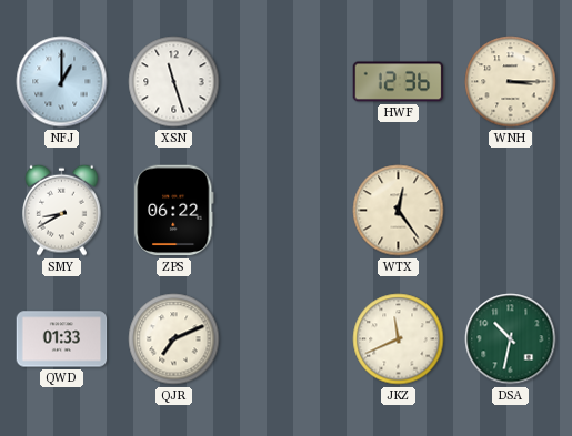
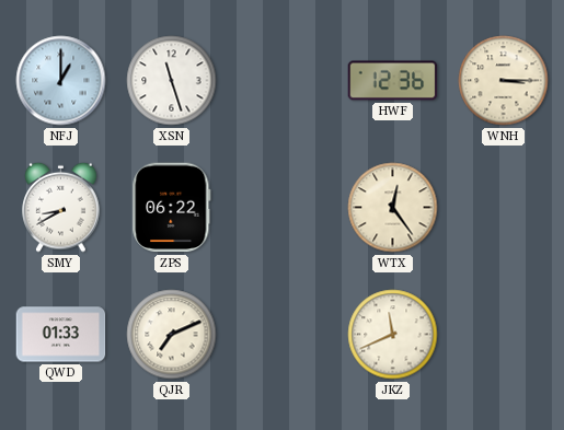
DSA: 10:32 -> none (511, 339)
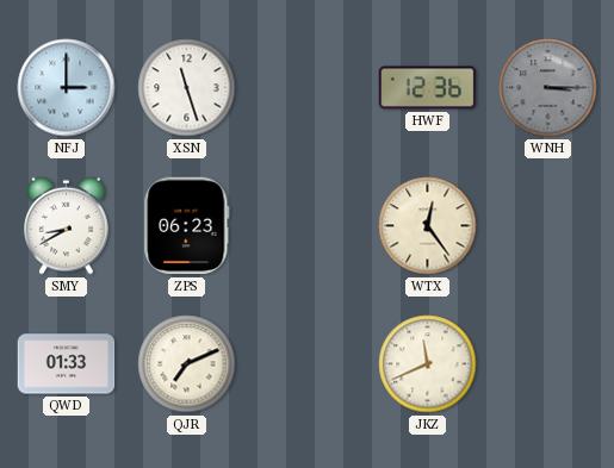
NFJ: 1:00 -> 3:00 (67, 88)
WNH dial: cream -> grey (548, 88)
ZPS: 06:22 -> 06:23 (187, 226)
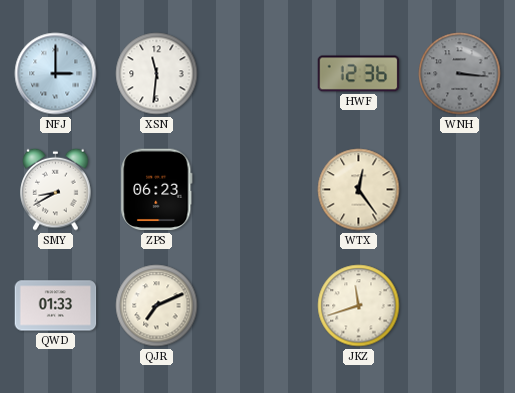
XSN: 11:27 -> 11:31 (157, 74)
WNH: 3:15 -> 3:16 (460, 74)
JKZ: 11:41 -> 11:42 (359, 306)
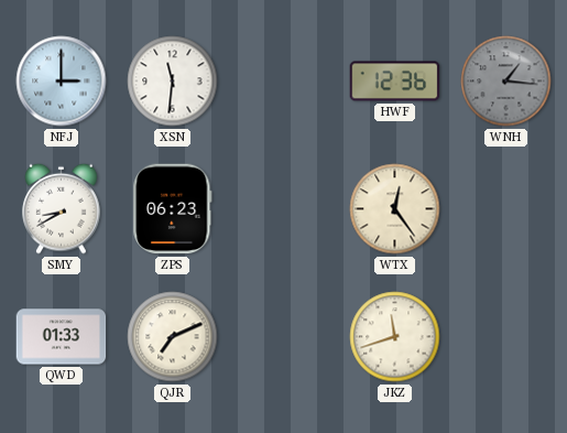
WNH: 3:16 -> 1:16 (506, 82)
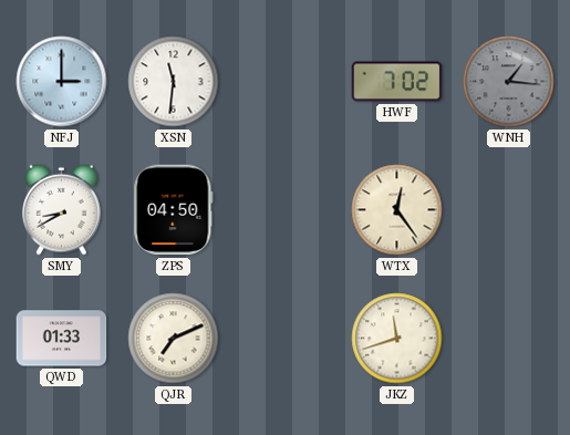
HWF: 12:36 -> 7:02 (397, 82)
ZPS: 06:23 -> 04:50 (174, 210)
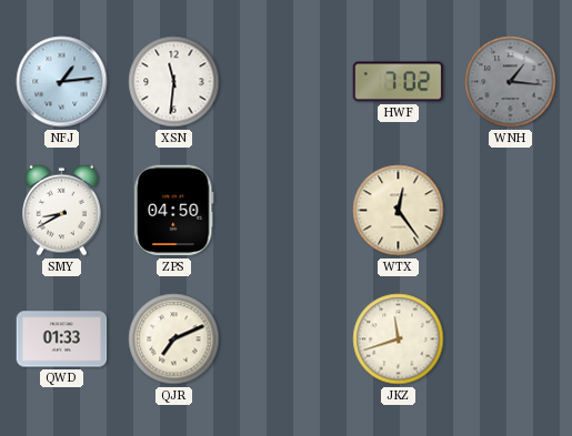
NFJ: 3:00 -> 1:14 (62, 82)
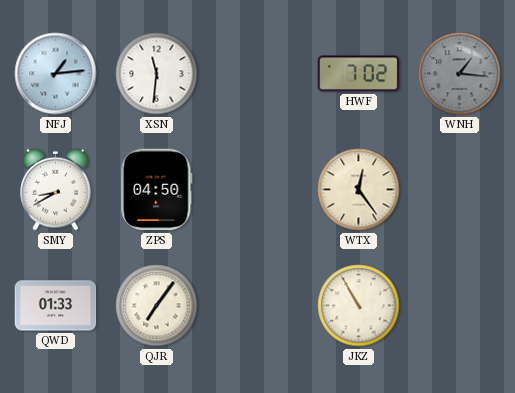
QJR: 7:11 -> 7:06 (157, 306)
JKZ: 11:42 -> 10:55 (359, 306)
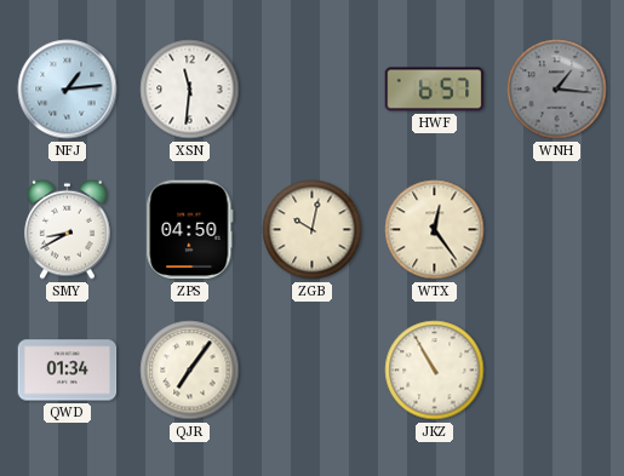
HWF: 7:02 -> 6:57 (435, 90)
ZGB: none -> 10:02 (313, 230)
QWD: 01:33 -> 01:34 (68, 371)
